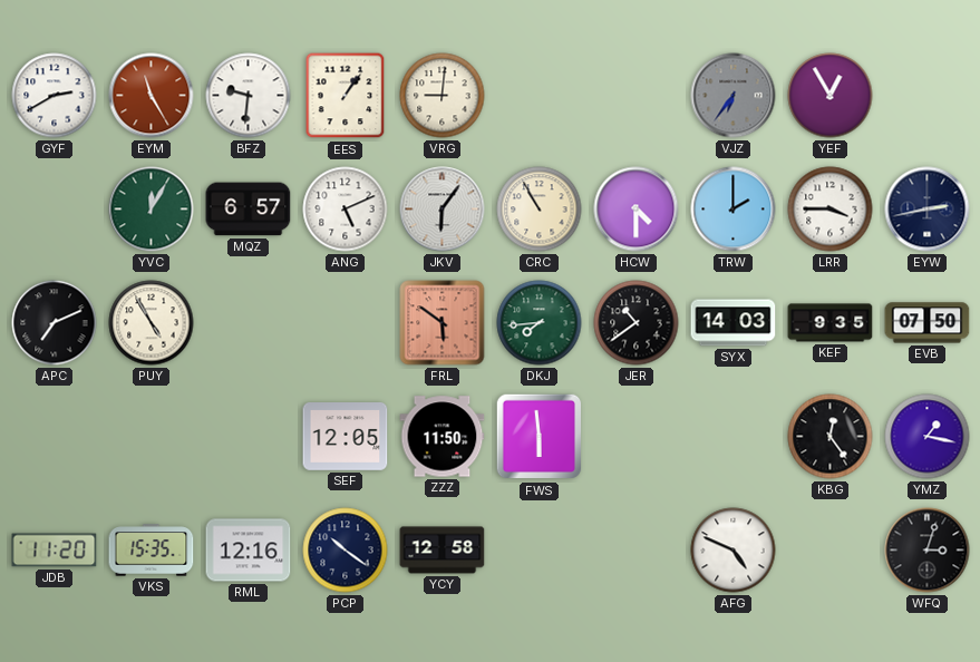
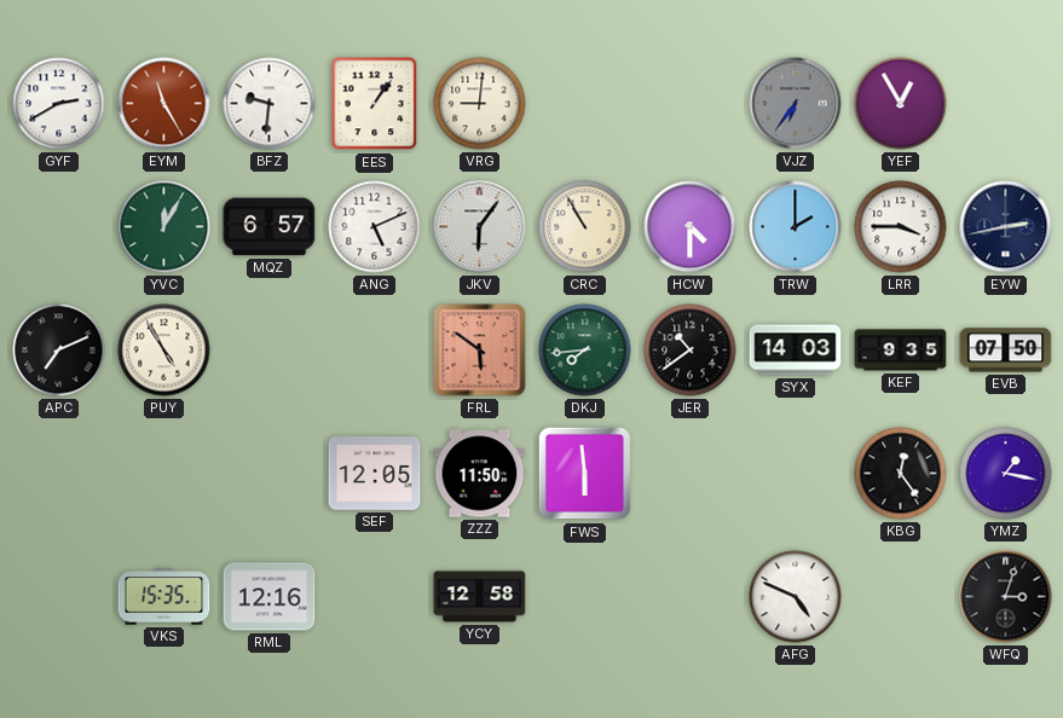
JDB: 11:20 -> none (55, 551)
PCP: 10:21 -> none (346, 551)
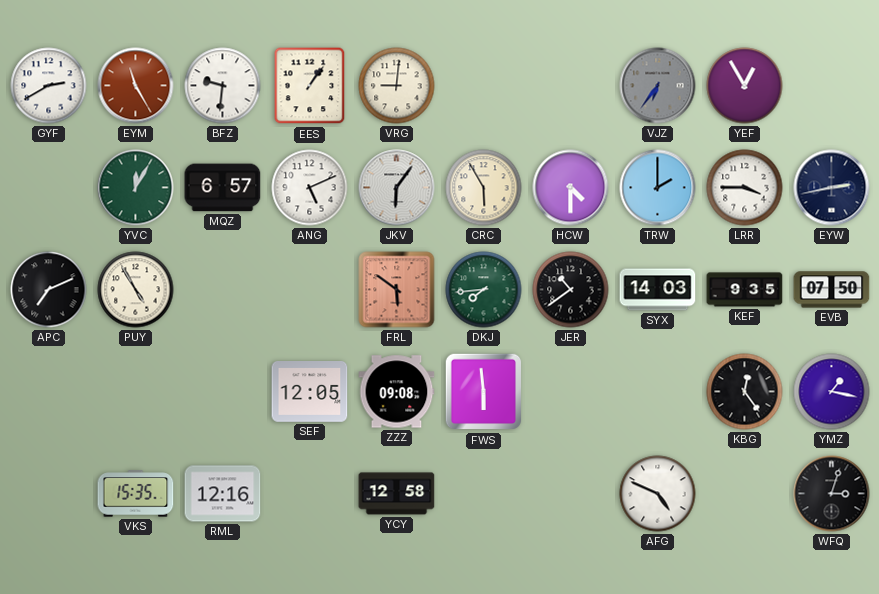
CRC: 10:55 -> 5:55 (484, 188)
ZZZ: 11:50 -> 09:08 (397, 392)
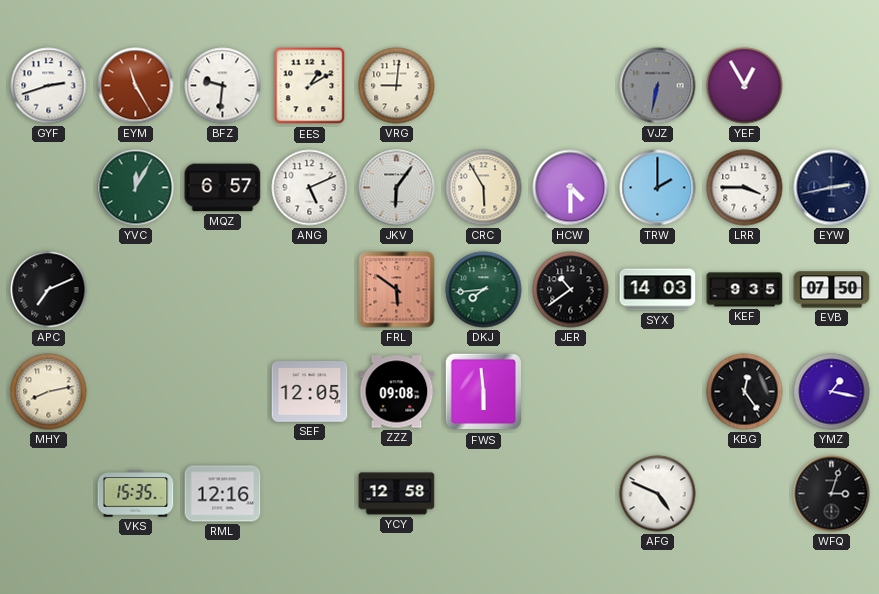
GYF: 2:40 -> 2:42 (49, 86)
EES: 1:06 -> 1:10 (310, 86)
VJZ: 6:36 -> 6:32 (658, 86)
PUY: 4:55 -> none (136, 290)
MHY: none -> 8:13 (49, 392)
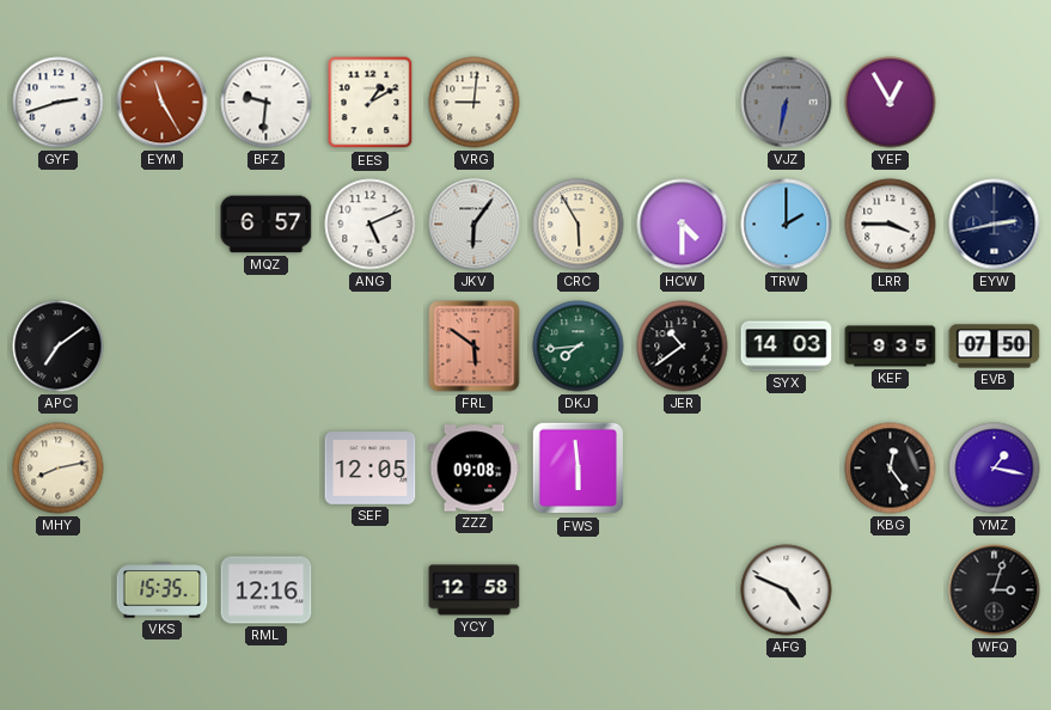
YVC: 12:05 -> none (136, 188)
APC: 7:11 -> 7:09 (59, 347)
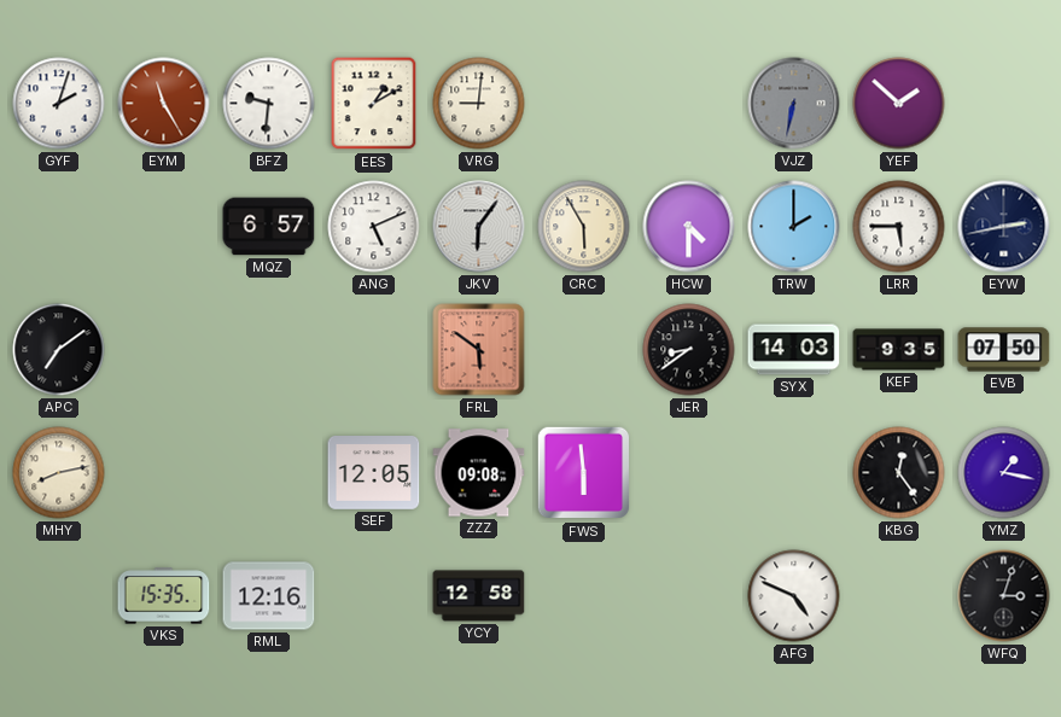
GYF: 2:42 -> 2:03 (59, 104)
YEF: 12:55 -> 1:52 (899, 104)
LRR: 3:45 -> 5:45 (899, 227)
DKJ: 7:44 -> none (579, 347)
JER: 10:39 -> 8:39 (689, 350)
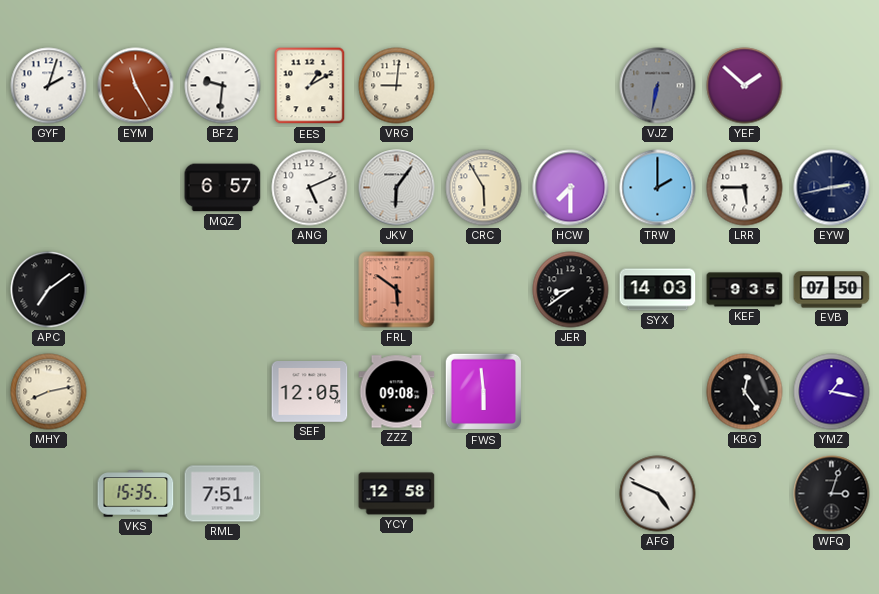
HCW: 4:30 -> 7:30 (571, 188)
RML: 12:16 -> 7:51 (223, 494)
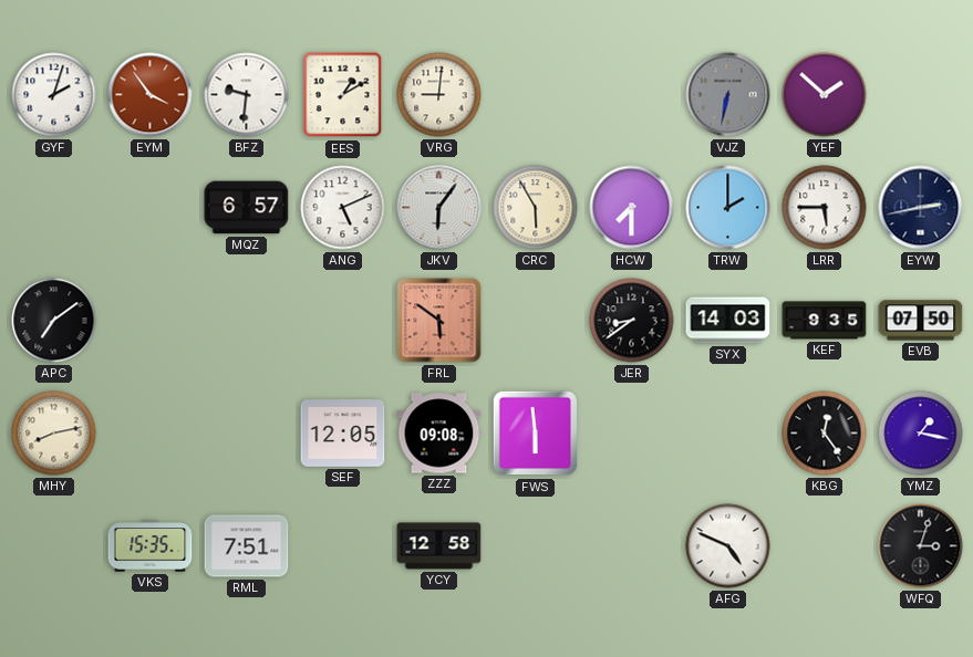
EYM: 11:25 -> 3:54 (151, 95)
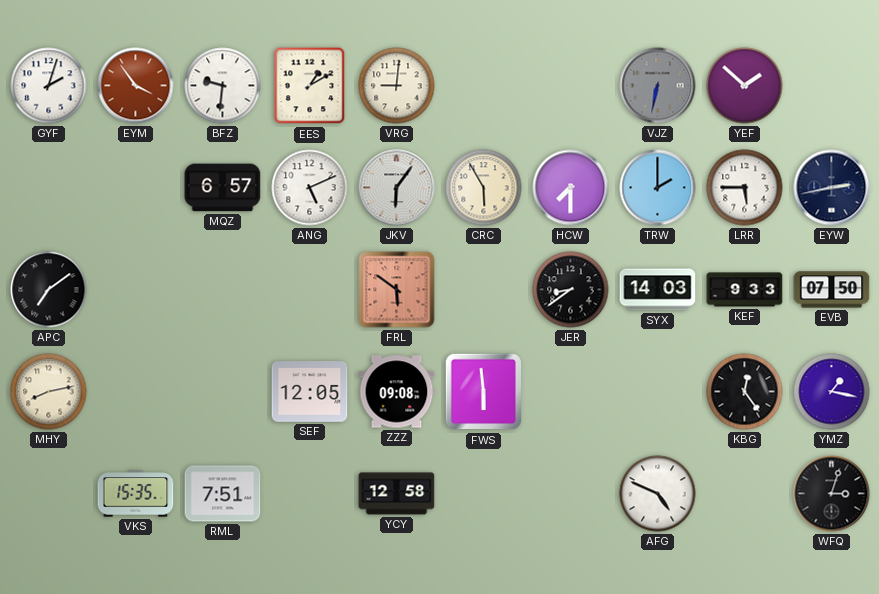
KEF: 9:35 -> 9:33 (745, 290)
